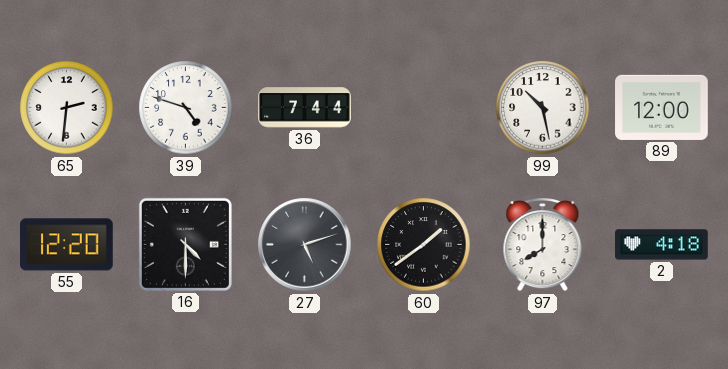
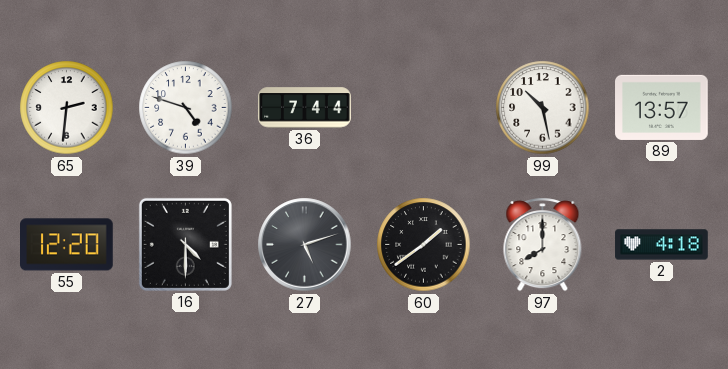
89: 12:00 -> 13:57 (662, 107)
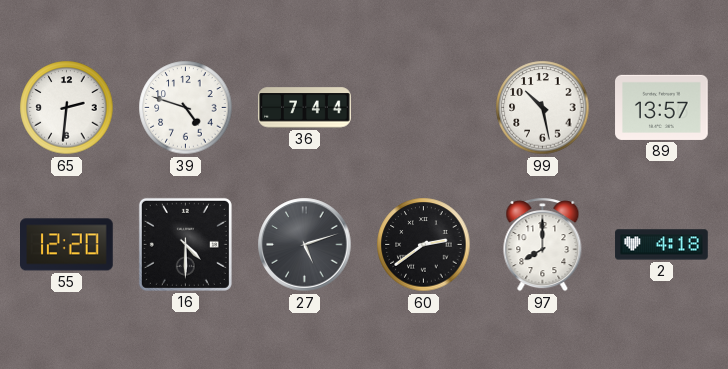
60: 1:39 -> 2:39 (424, 245)
